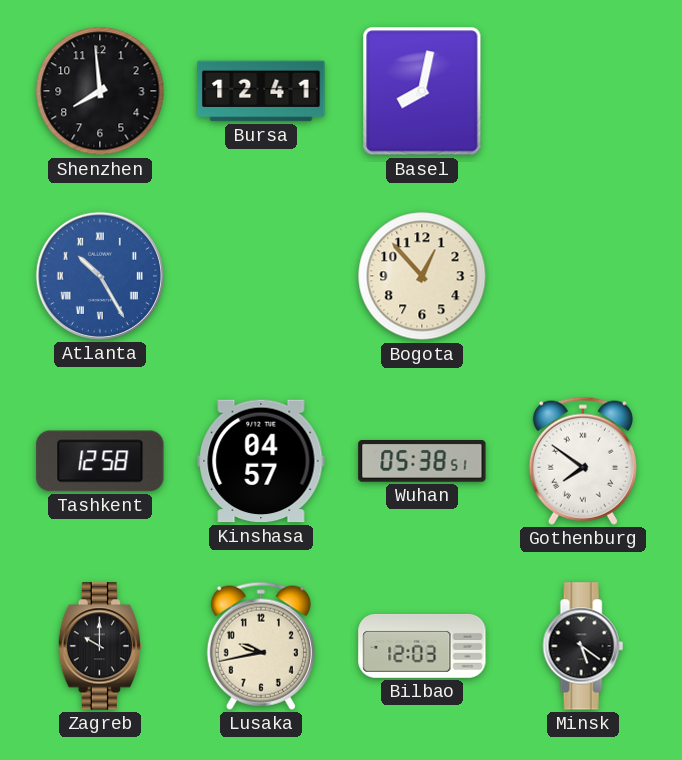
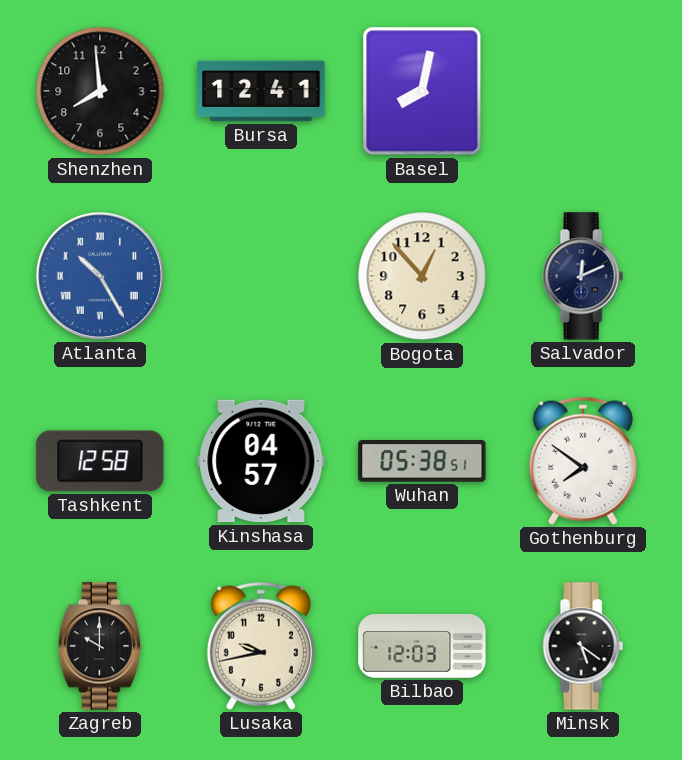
Salvador: none -> 12:11 (583, 276)
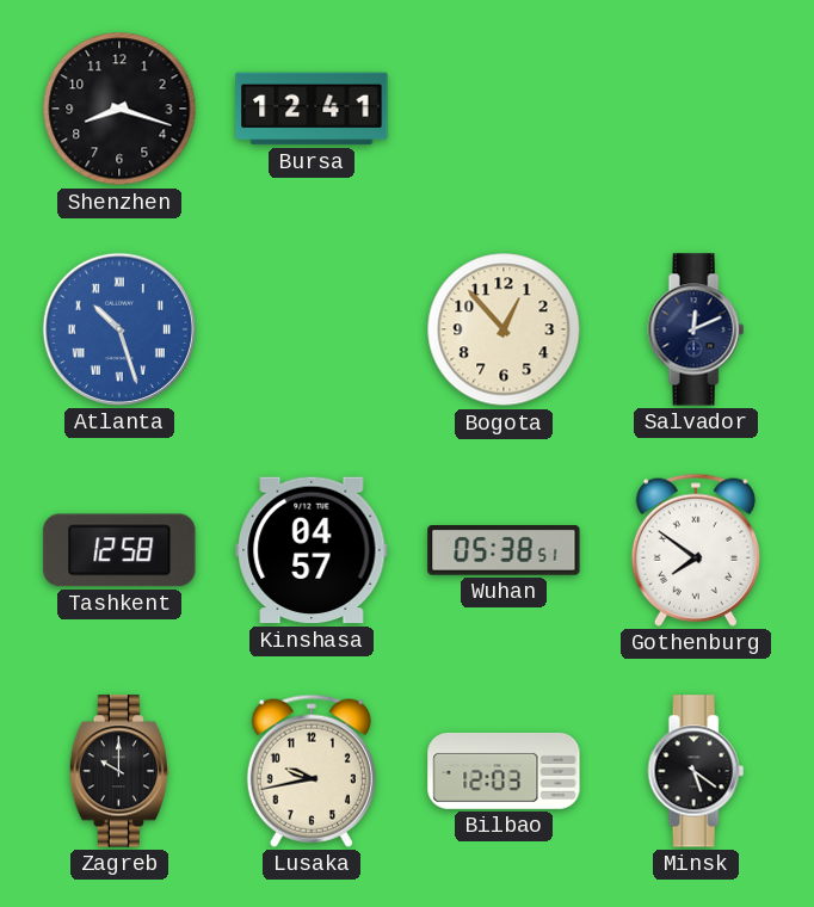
Shenzhen: 7:59 -> 8:18 (119, 109)
Basel: 8:02 -> none (422, 91)
Atlanta: 10:25 -> 10:27 (119, 329)
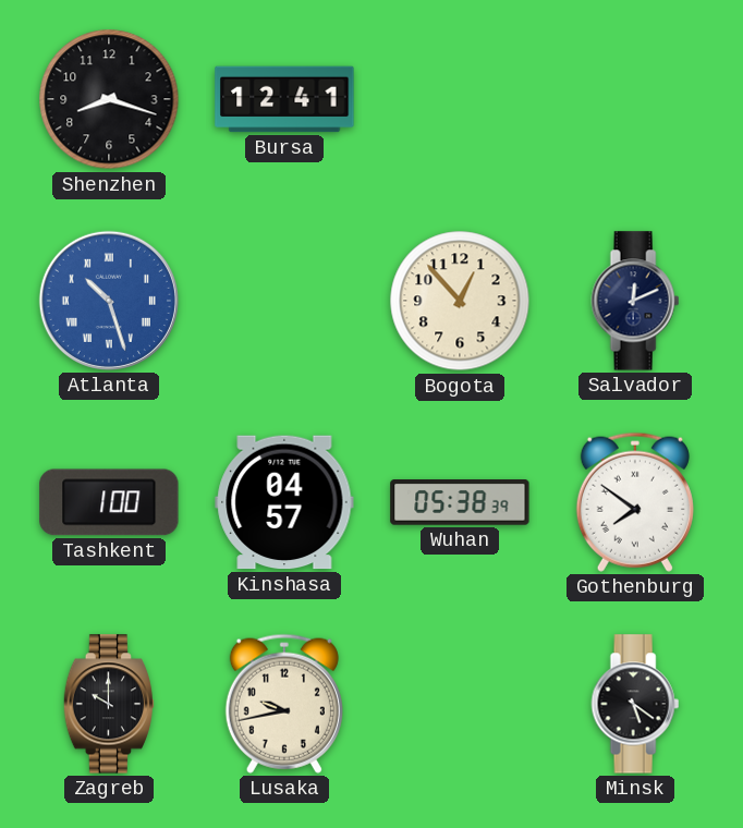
Tashkent: 12:58 -> 1:00 (109, 502)
Wuhan: 05:38:51 -> 05:38:39 (460, 502)
Bilbao: 12:03 -> none (504, 771)
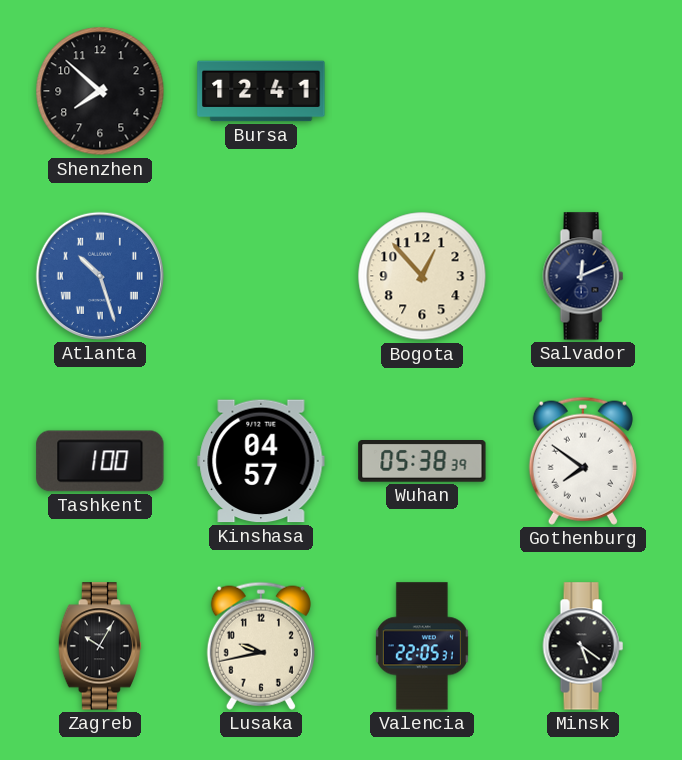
Shenzhen: 8:18 -> 7:52 (100, 91)
Zagreb: 10:00 -> 10:05 (99, 646)
Valencia: none -> 22:05 (422, 646)
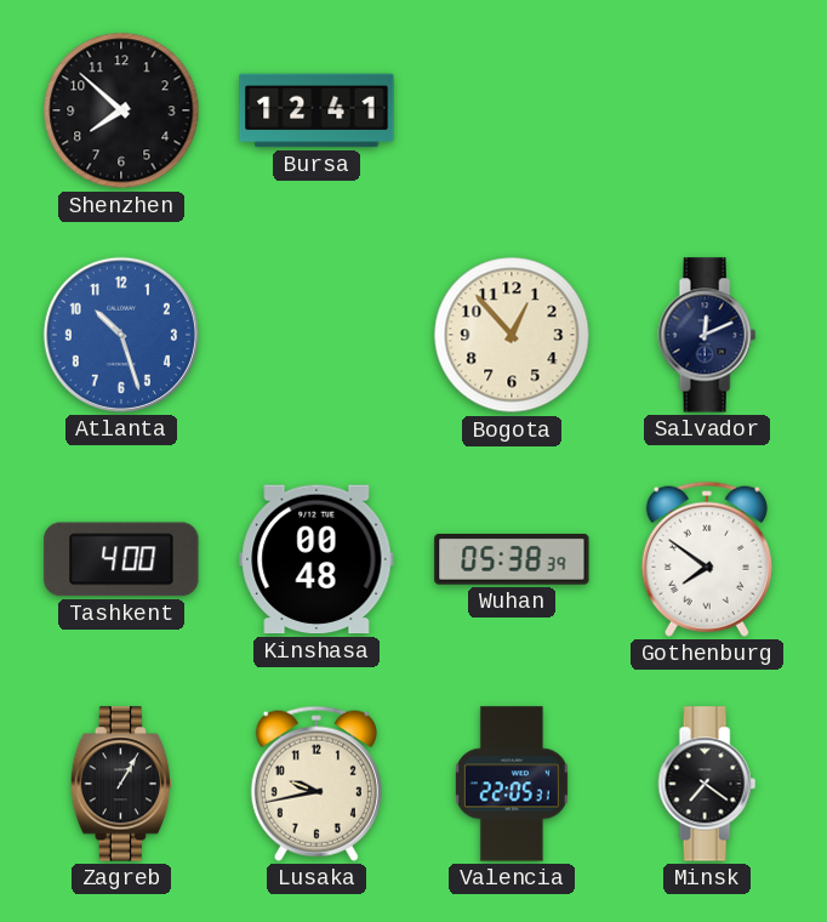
Atlanta numerals: Roman -> Arabic (121, 335)
Tashkent: 1:00 -> 4:00 (121, 559)
Kinshasa: 04:57 -> 00:48 (316, 559)
Zagreb: 10:05 -> 1:05 (120, 784)
Minsk: 5:21 -> 7:21 (707, 784)
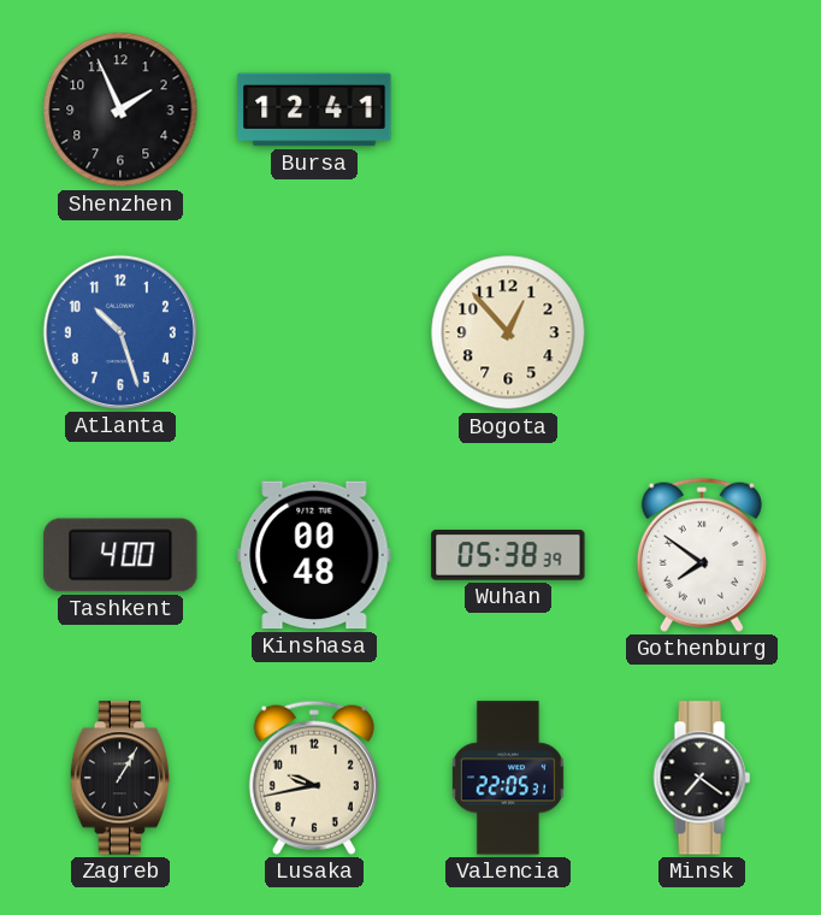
Shenzhen: 7:52 -> 1:56 (120, 110)
Salvador: 12:11 -> none (707, 335)
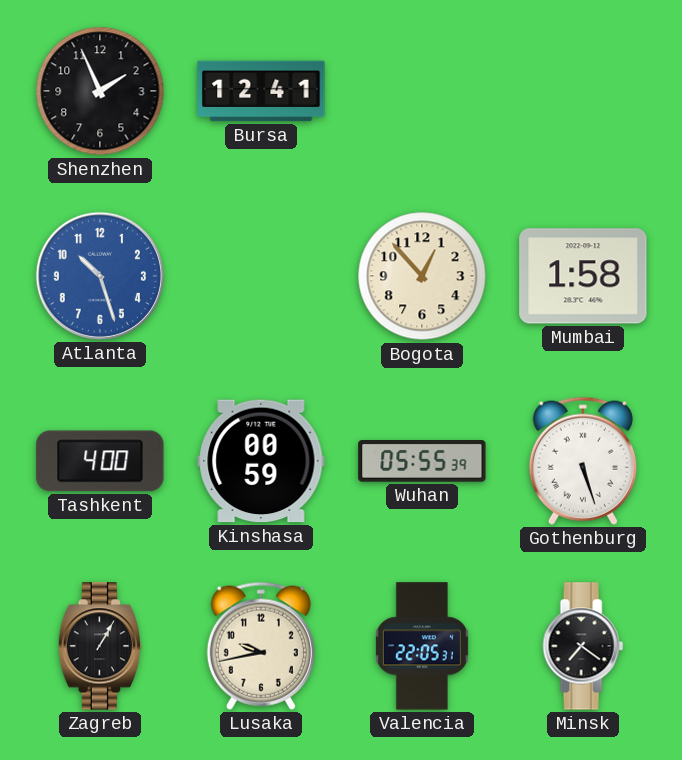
Mumbai: none -> 1:58 (583, 276)
Kinshasa: 00:48 -> 00:59 (261, 461)
Wuhan: 05:38 -> 05:55 (422, 461)
Gothenburg: 7:51 -> 5:27 (583, 461)
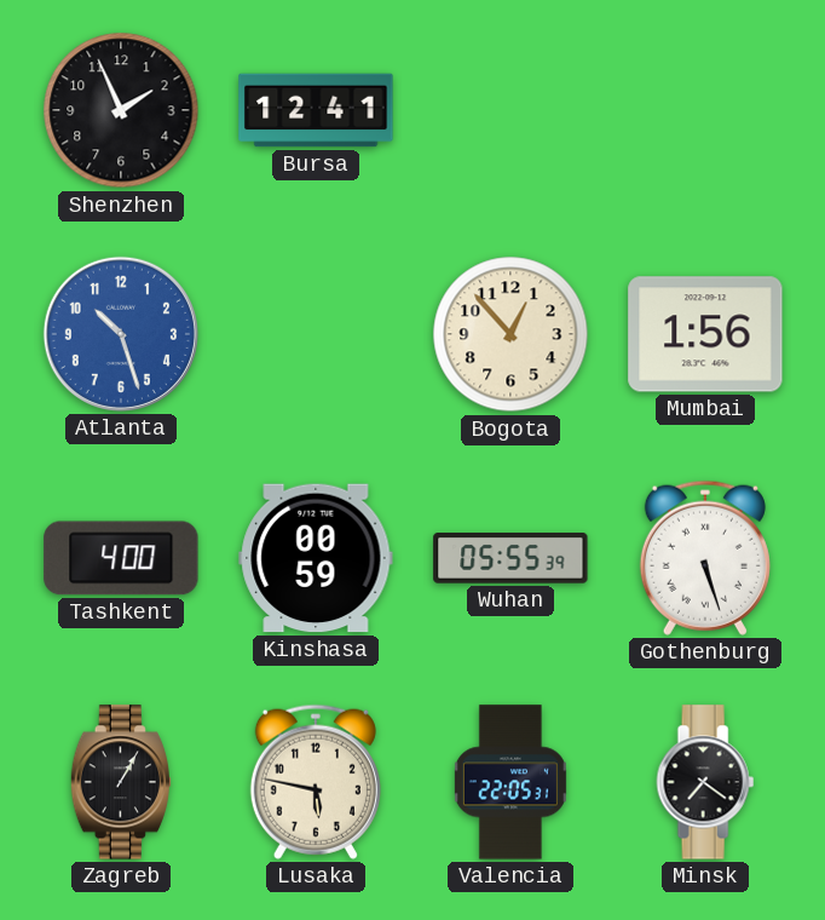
Mumbai: 1:58 -> 1:56 (705, 334)
Lusaka: 9:43 -> 5:47 (316, 782)
